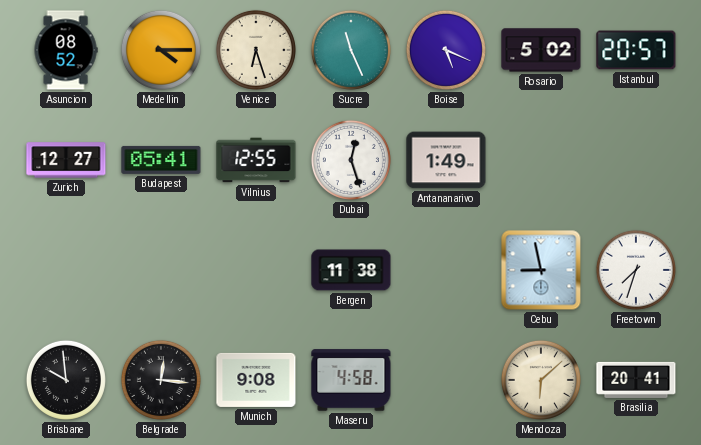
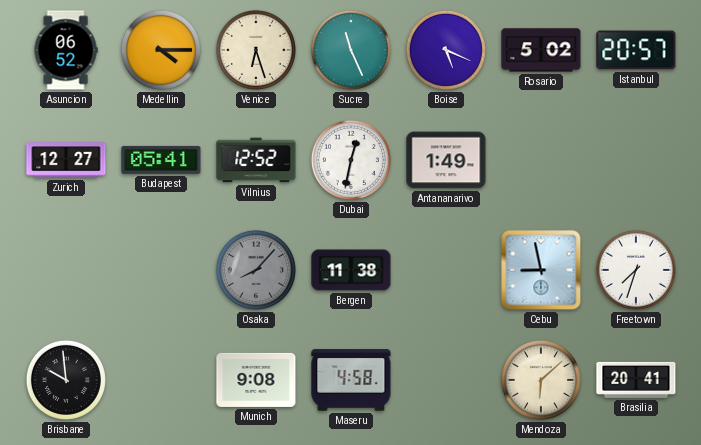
Asuncion: 08:52 -> 06:52 (66, 50)
Vilnius: 12:55 -> 12:52 (256, 160)
Dubai: 12:27 -> 12:32 (351, 160)
Osaka: none -> 8:07 (256, 270)
Belgrade: 12:16 -> none (161, 380)
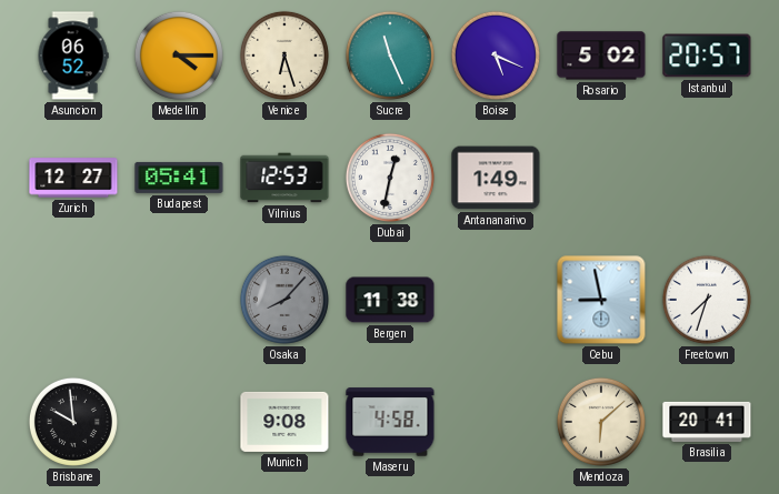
Vilnius: 12:52 -> 12:53 (284, 178)
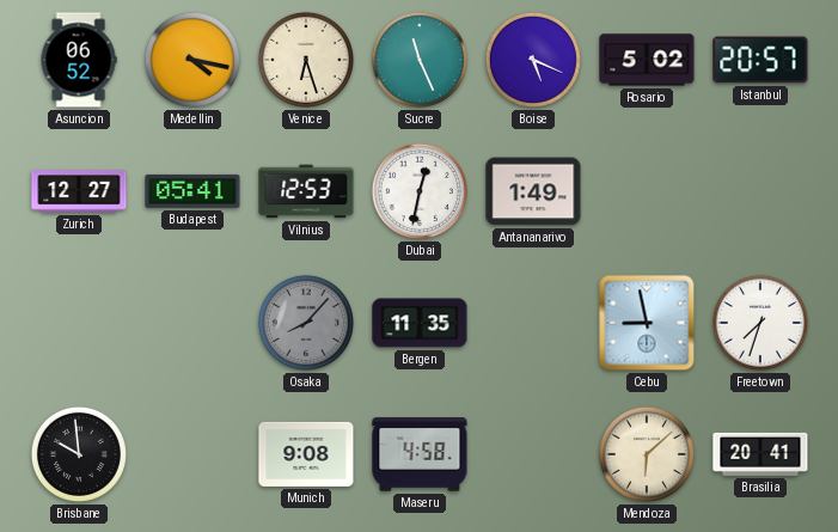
Medellin: 4:15 -> 4:17 (192, 60)
Bergen: 11:38 -> 11:35 (420, 323)
